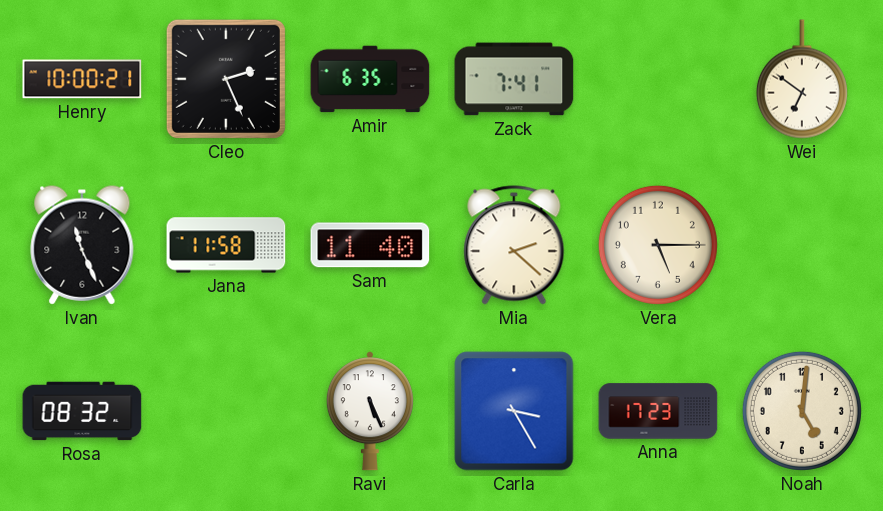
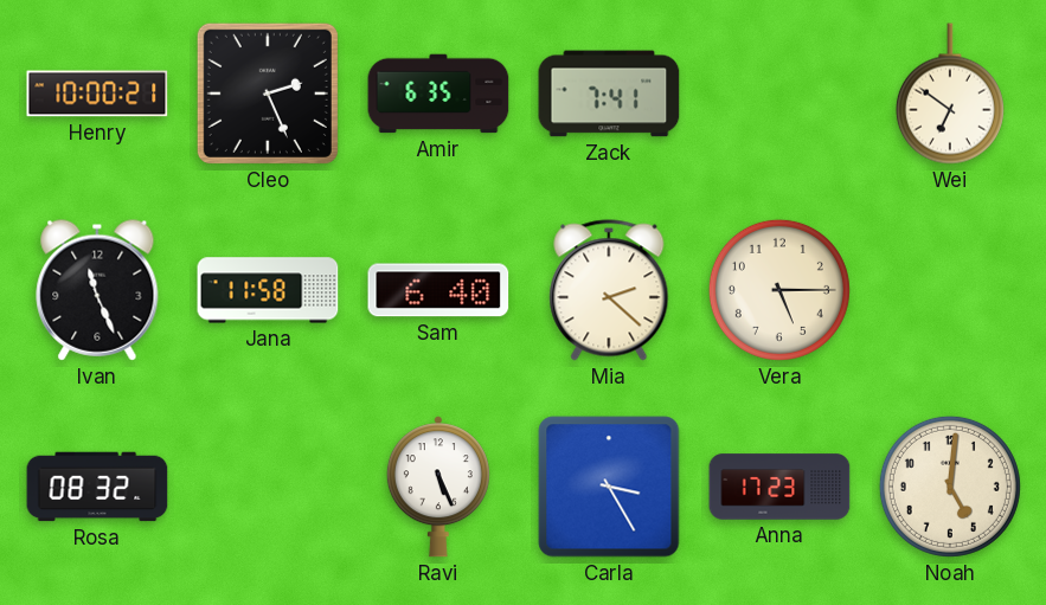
Sam: 11:40 -> 6:40 (438, 290)
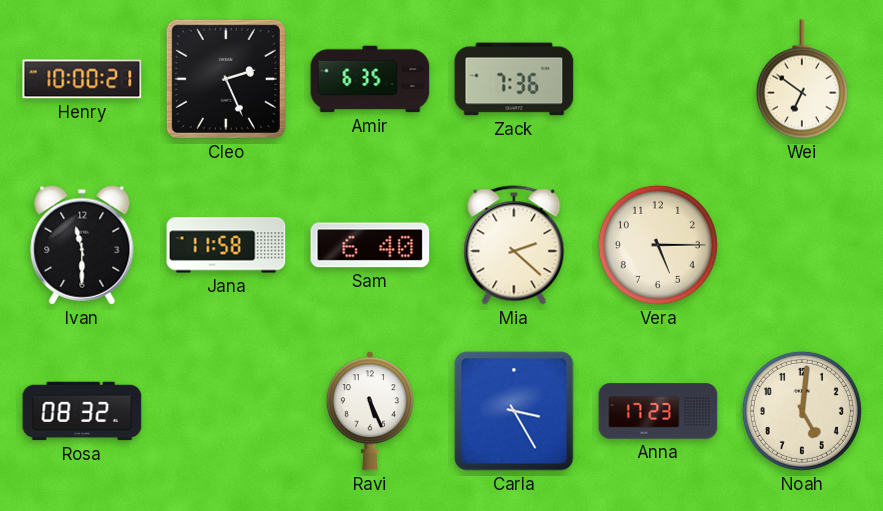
Zack: 7:41 -> 7:36 (514, 79)
Ivan: 11:26 -> 11:30 (82, 245)
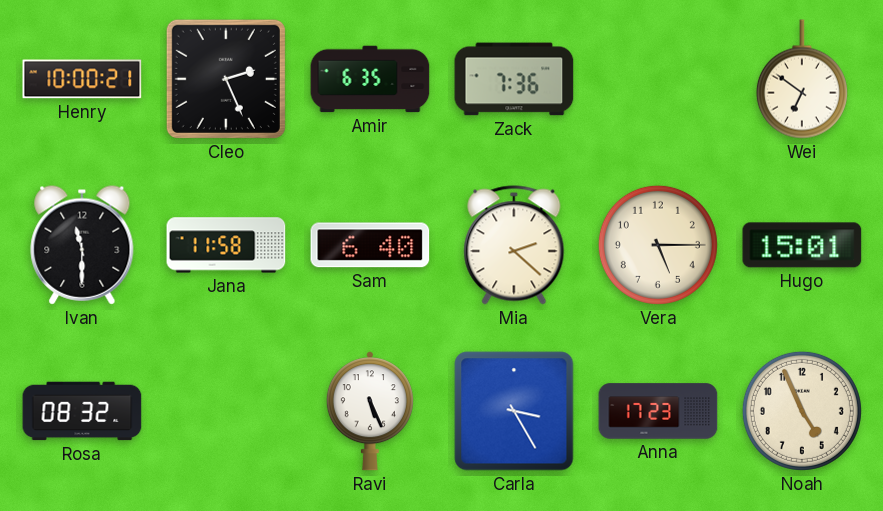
Hugo: none -> 15:01 (802, 245)
Noah: 5:01 -> 4:56 (802, 411)
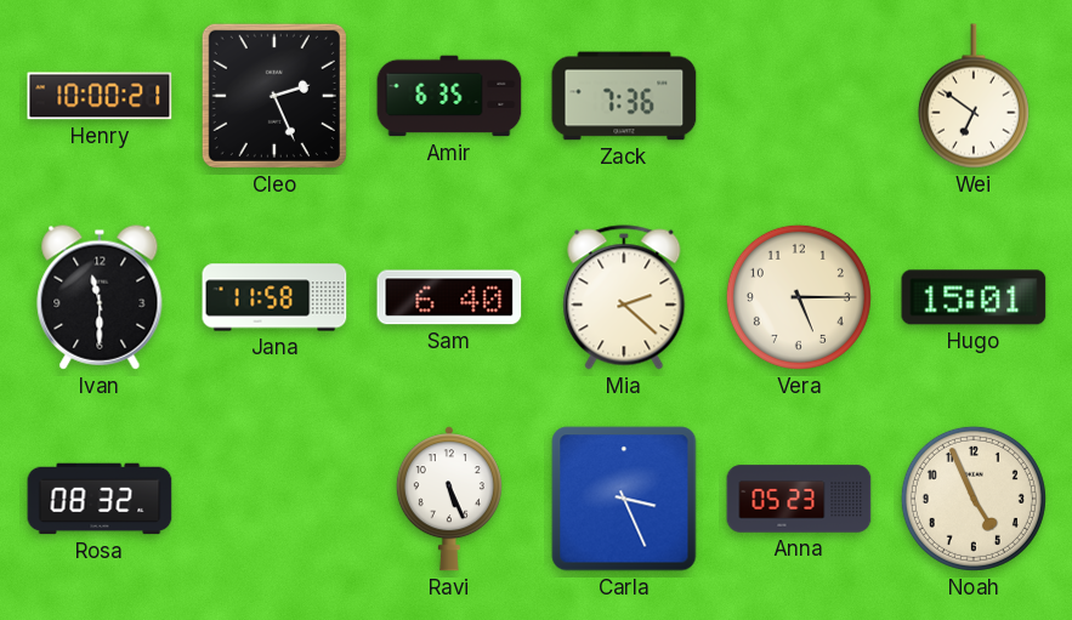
Carla: 3:25 -> 3:26 (624, 499)
Anna: 17:23 -> 05:23 (799, 499)
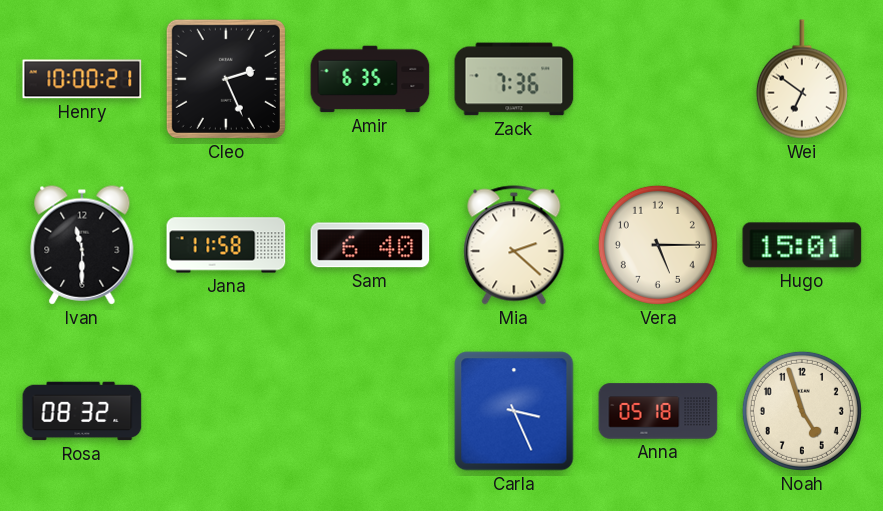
Ravi: 5:26 -> none (449, 499)
Anna: 05:23 -> 05:18 (658, 411)
Noah: 4:56 -> 4:57 (802, 411)
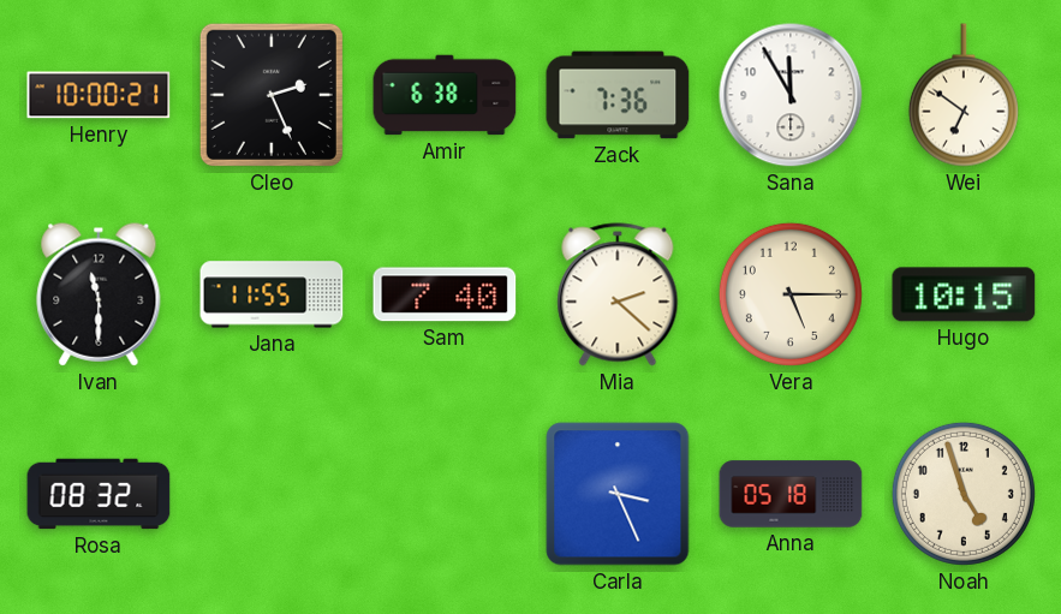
Amir: 6:35 -> 6:38 (445, 95)
Sana: none -> 11:55 (791, 95)
Jana: 11:58 -> 11:55 (272, 294)
Sam: 6:40 -> 7:40 (445, 294)
Hugo: 15:01 -> 10:15 (964, 294)
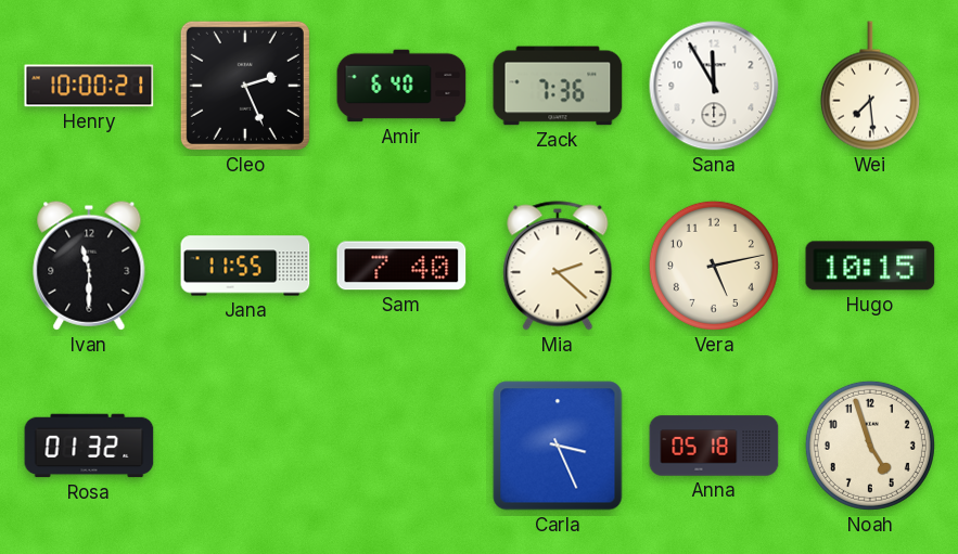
Amir: 6:38 -> 6:40 (401, 86)
Wei: 6:51 -> 7:29 (870, 86)
Vera: 5:15 -> 5:13 (714, 266)
Rosa: 08:32 -> 01:32 (89, 446)
